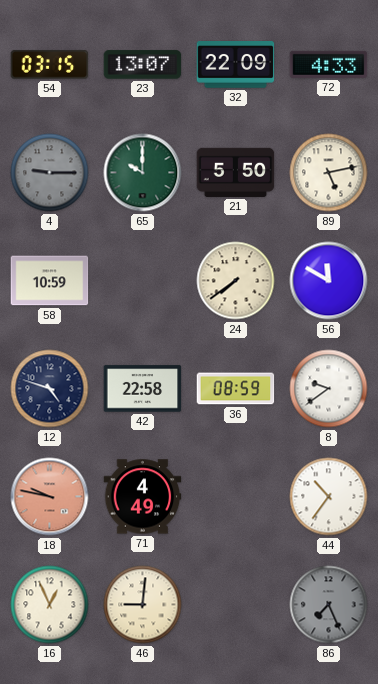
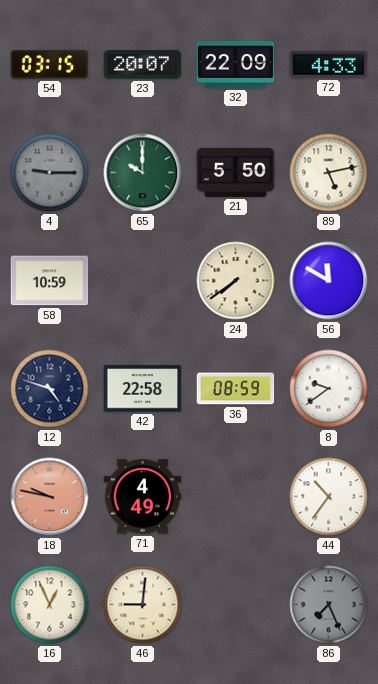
23: 13:07 -> 20:07 (143, 65)
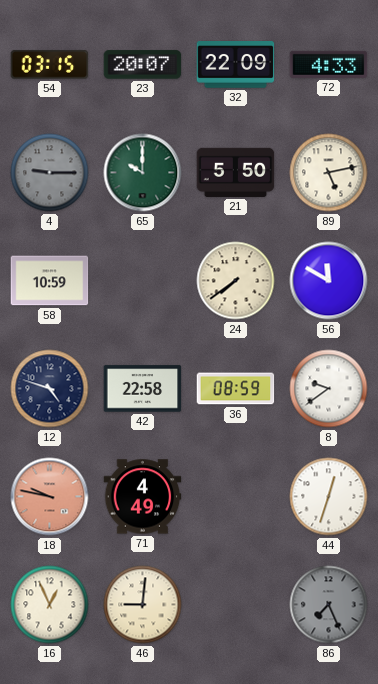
44: 10:36 -> 12:33 (329, 497)
